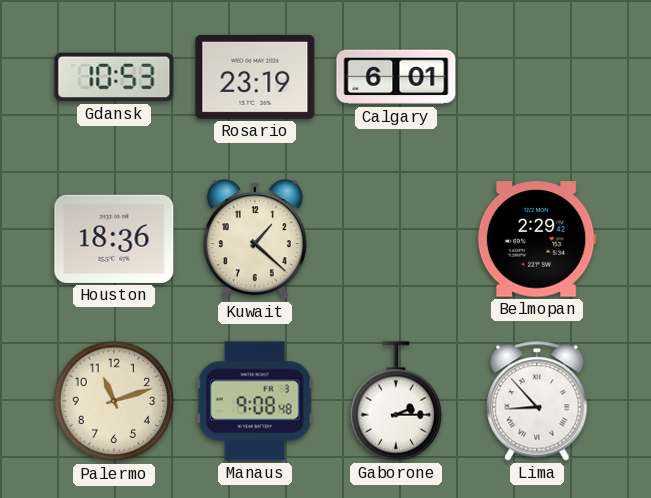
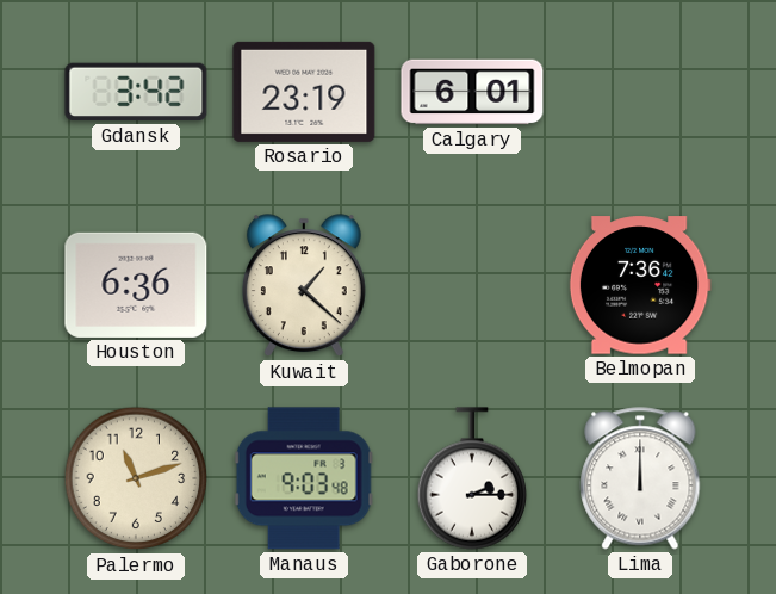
Gdansk: 10:53 -> 3:42 (136, 92)
Houston: 18:36 -> 6:36 (136, 285)
Belmopan: 2:29 -> 7:36 (640, 285)
Manaus: 9:08 -> 9:03 (304, 478)
Lima: 8:53 -> 12:00 (640, 478)
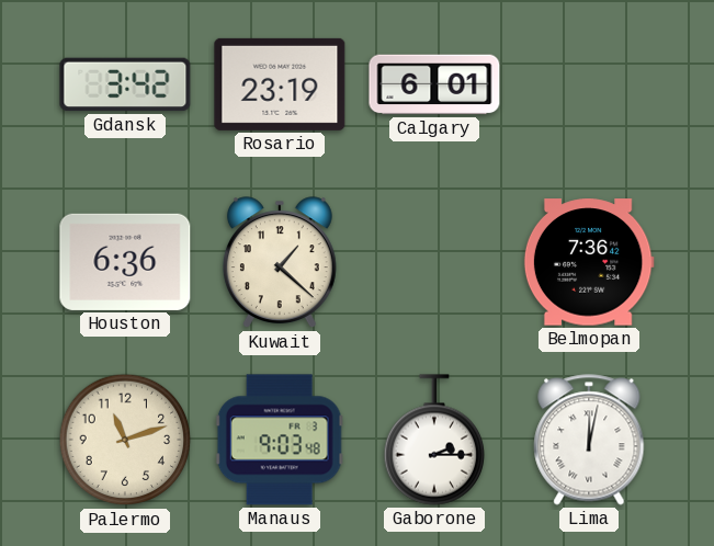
Lima: 12:00 -> 12:02 (589, 440)
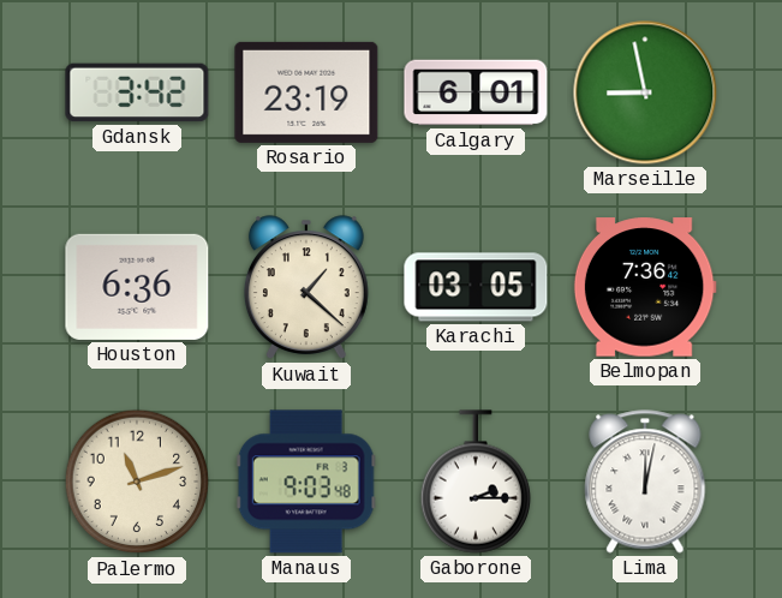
Marseille: none -> 8:58 (645, 92)
Karachi: none -> 03:05 (476, 287)
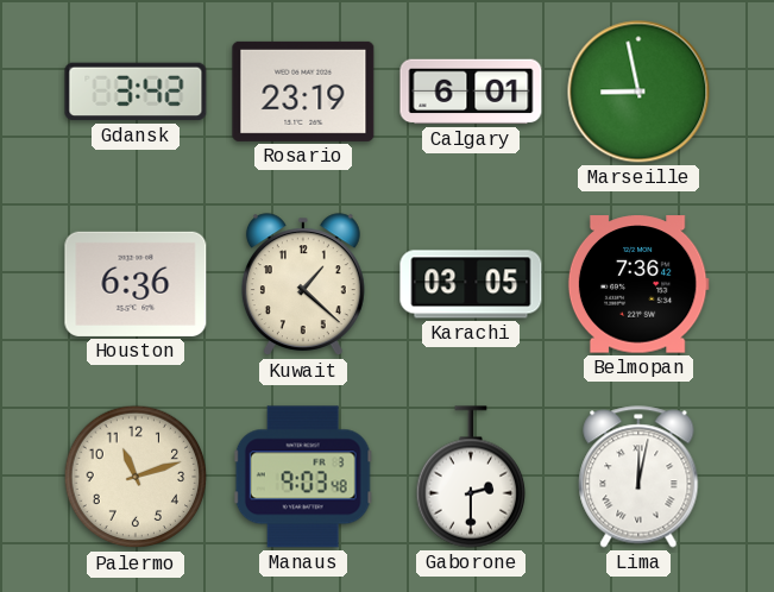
Gaborone: 2:15 -> 2:30 (470, 477)
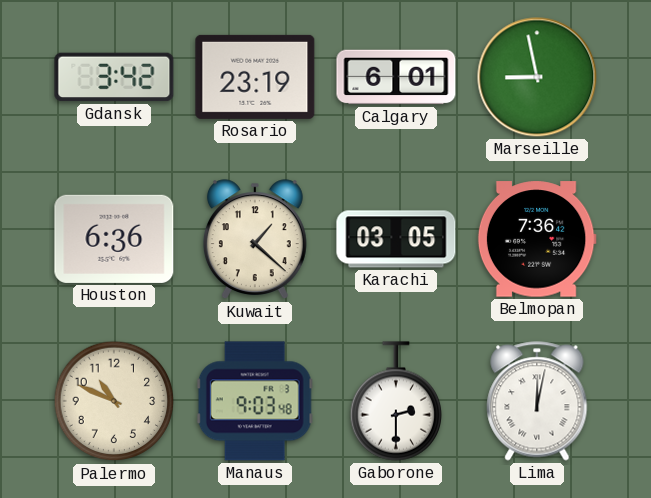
Palermo: 11:12 -> 10:49 (114, 401)
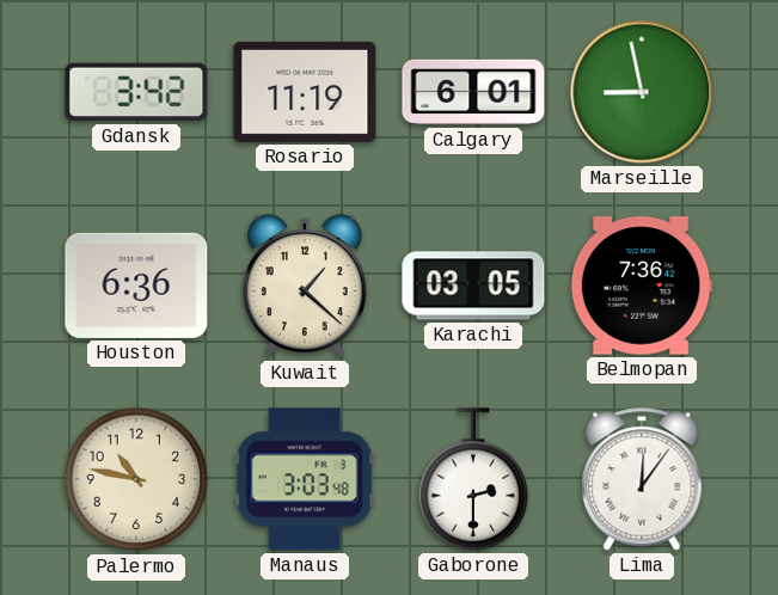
Rosario: 23:19 -> 11:19 (305, 92)
Palermo: 10:49 -> 10:47 (136, 479)
Manaus: 9:03 -> 3:03 (305, 479)
Lima: 12:02 -> 12:06 (642, 479)
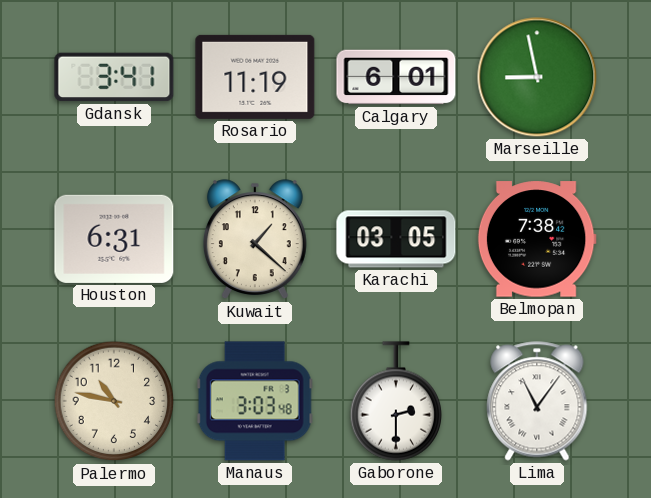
Gdansk: 3:42 -> 3:41 (114, 77)
Houston: 6:36 -> 6:31 (114, 239)
Belmopan: 7:36 -> 7:38 (537, 239)
Lima: 12:06 -> 11:06 (537, 401)
